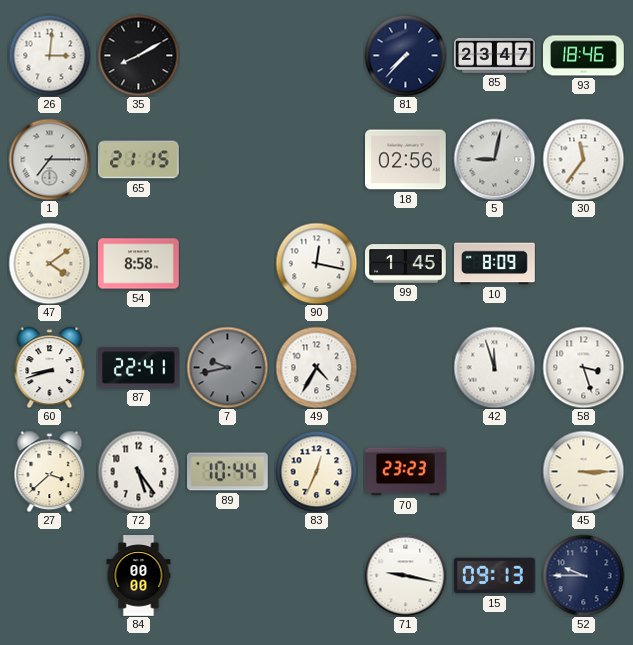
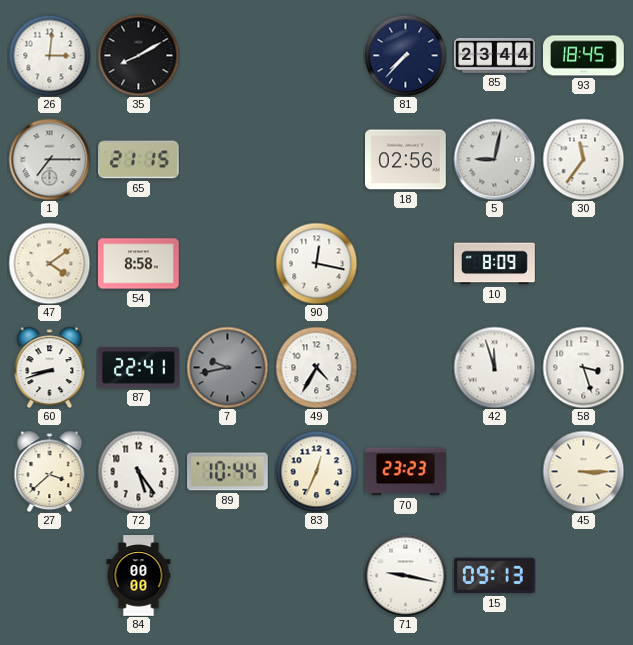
85: 23:47 -> 23:44 (495, 56)
93: 18:46 -> 18:45 (584, 56)
99: 1:45 -> none (406, 264)
52: 9:45 -> none (583, 575)
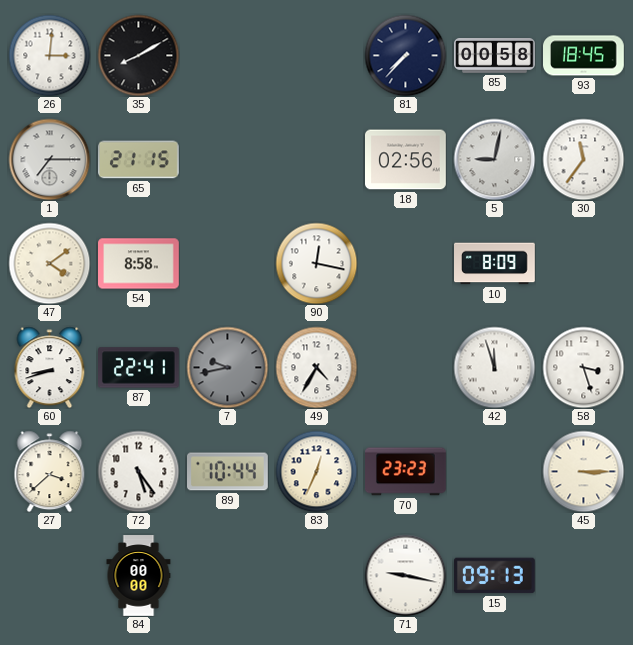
85: 23:44 -> 00:58 (495, 56)
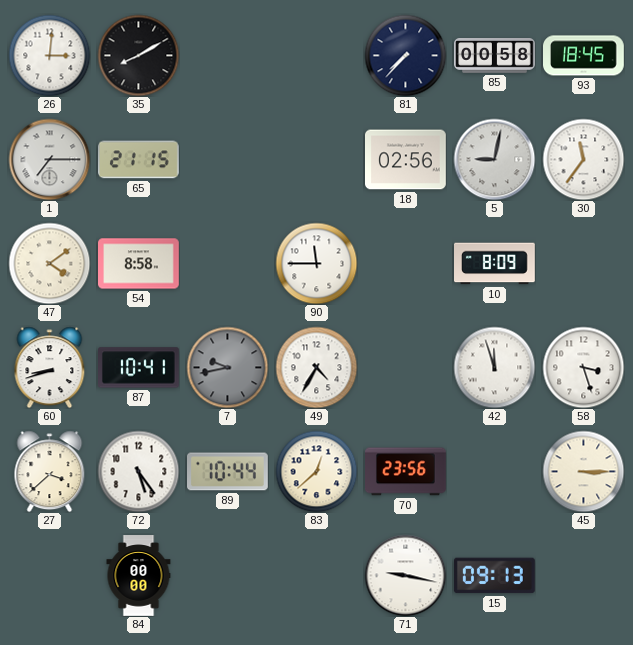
90: 12:17 -> 11:45 (316, 263)
87: 22:41 -> 10:41 (139, 368)
83: 12:34 -> 12:38 (316, 471)
70: 23:23 -> 23:56 (406, 472)
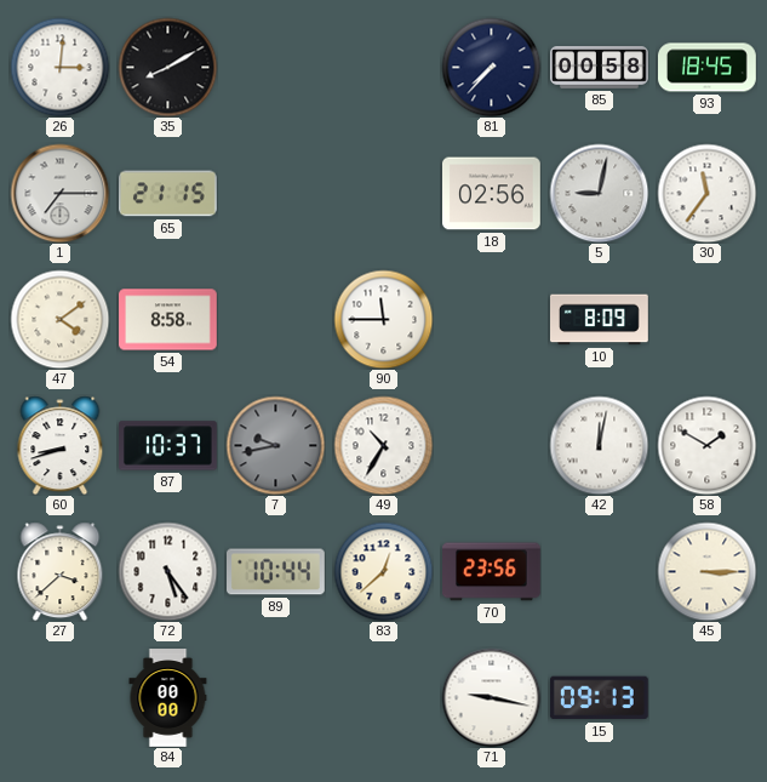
87: 10:41 -> 10:37 (168, 446)
49: 4:35 -> 10:35 (383, 445)
42: 11:57 -> 12:02 (599, 445)
58: 3:27 -> 1:50 (706, 445)
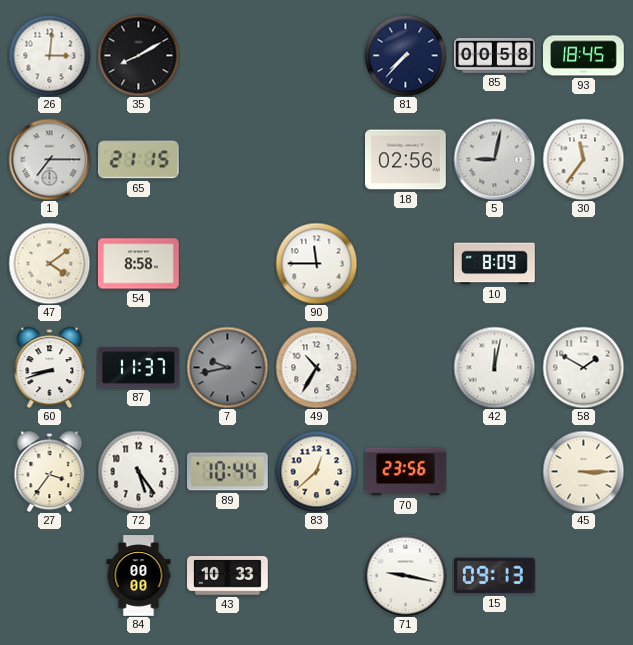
87: 10:37 -> 11:37 (139, 368)
27: 3:38 -> 3:36 (50, 471)
43: none -> 10:33 (228, 576)
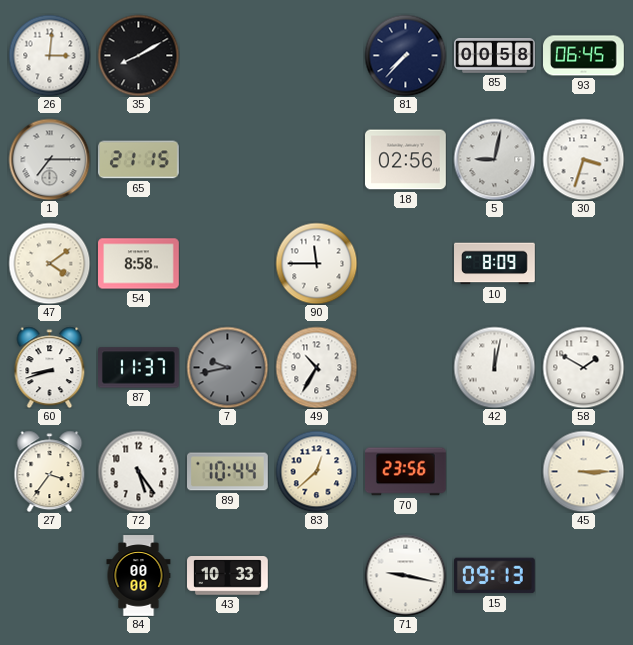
93: 18:45 -> 06:45 (584, 56)
30: 11:36 -> 3:33 (583, 159)
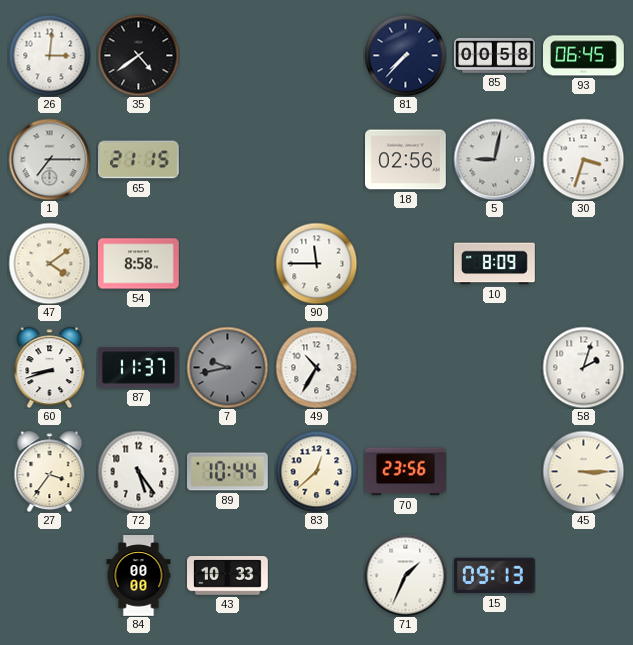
35: 8:10 -> 4:39 (138, 55)
42: 12:02 -> none (494, 367)
58: 1:50 -> 2:03 (583, 367)
71: 9:17 -> 1:34 (405, 575)
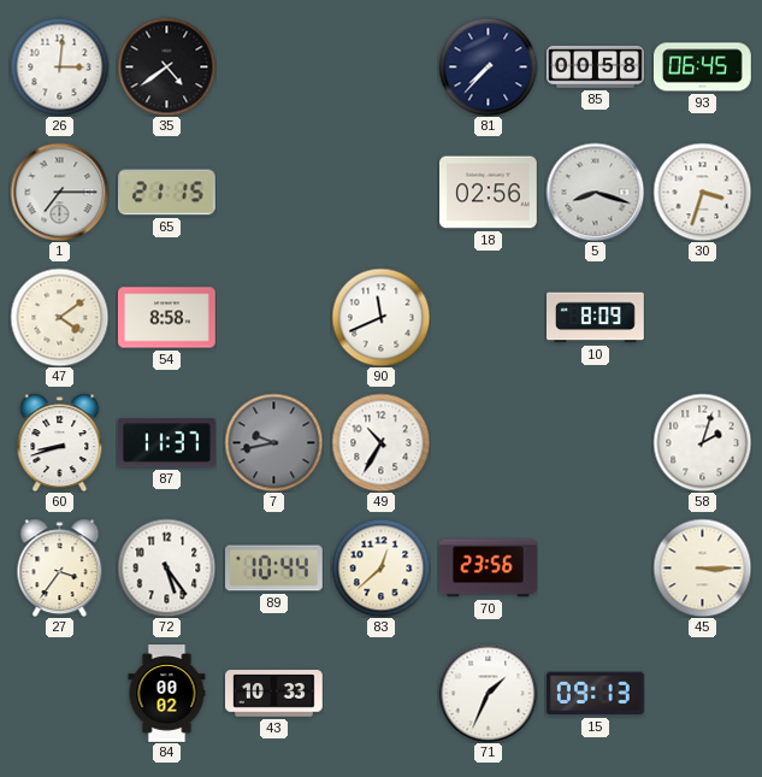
5: 9:02 -> 8:18 (595, 192)
90: 11:45 -> 11:41 (380, 317)
84: 00:00 -> 00:02 (167, 694)
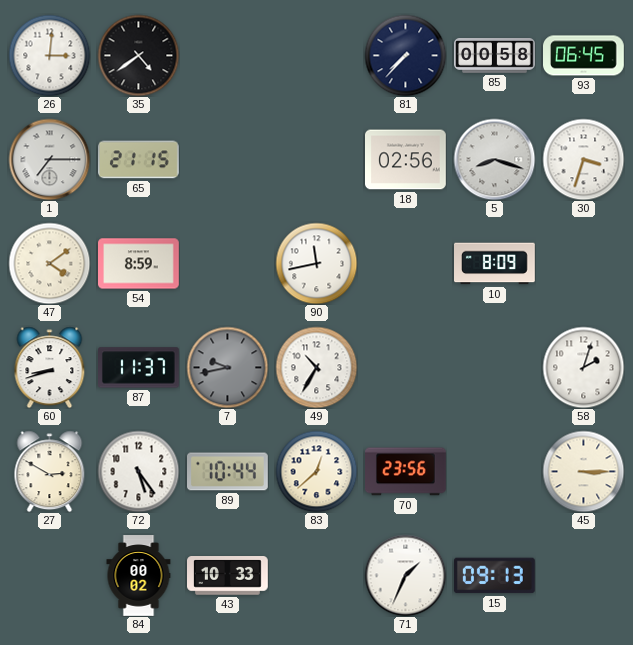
54: 8:58 -> 8:59 (139, 264)
90: 11:41 -> 11:43 (316, 263)
27: 3:36 -> 2:50 (50, 471)
